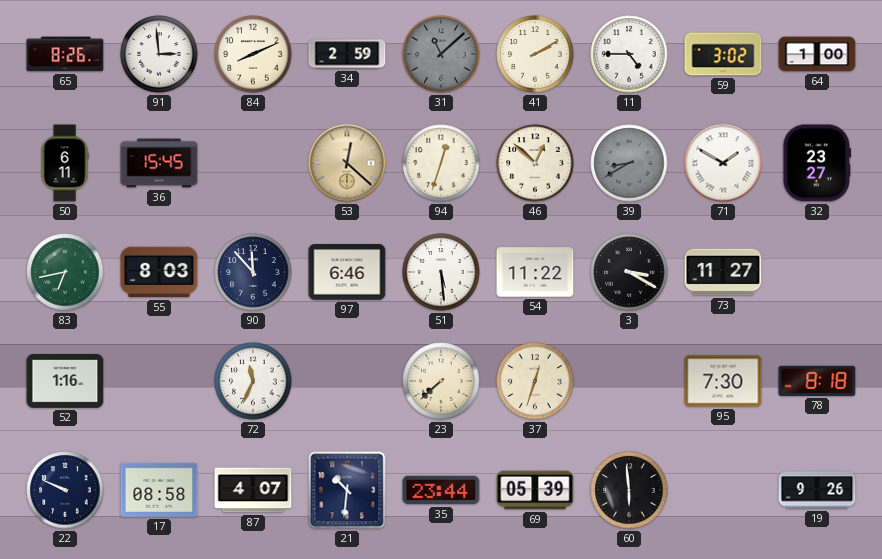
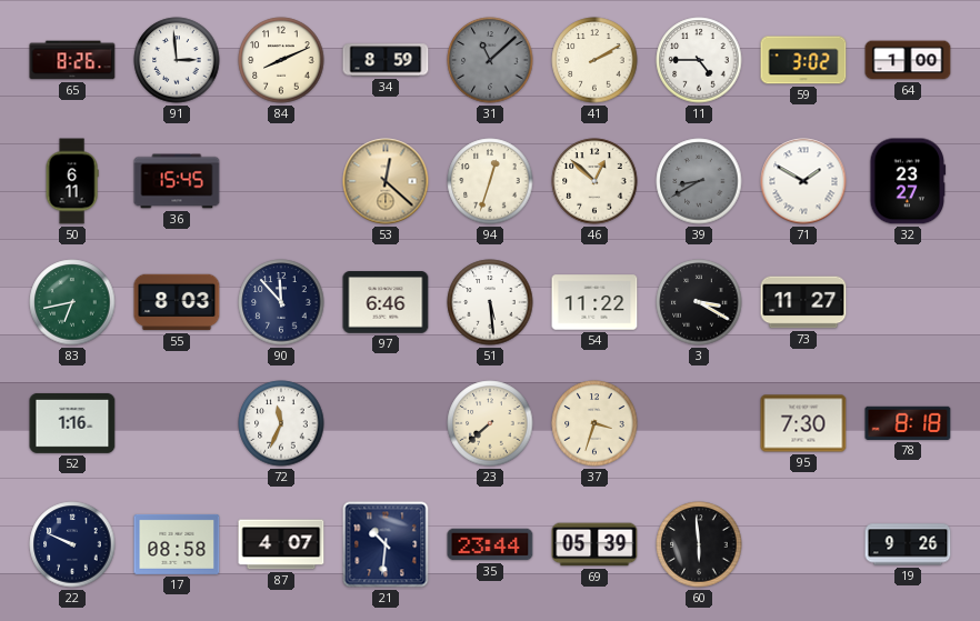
34: 2:59 -> 8:59 (386, 60)
37: 12:33 -> 3:33 (594, 423)
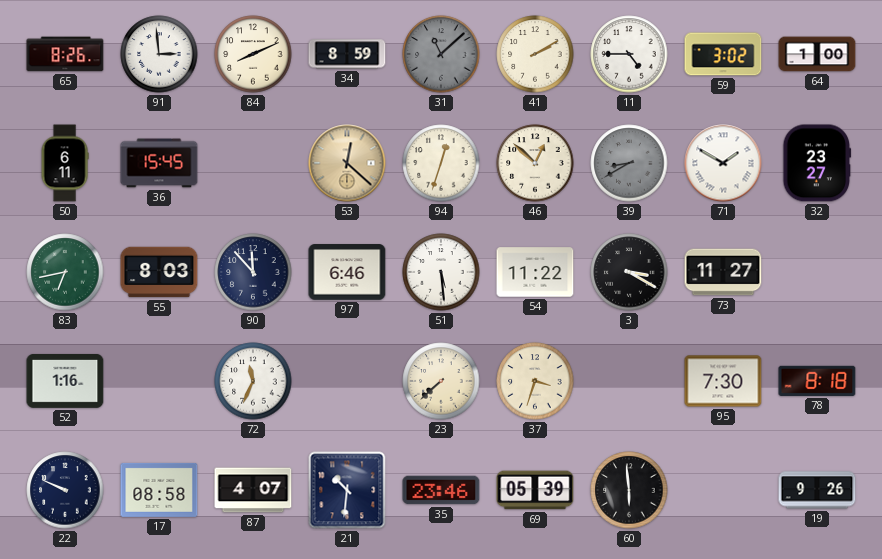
35: 23:44 -> 23:46 (441, 490)
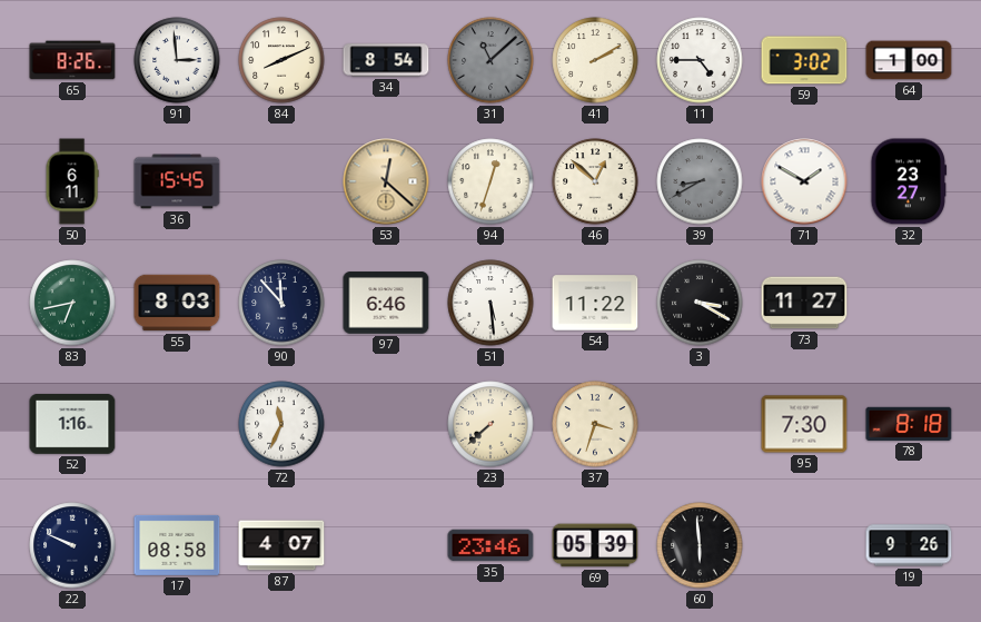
34: 8:59 -> 8:54 (386, 60)
21: 10:31 -> none (347, 490)
